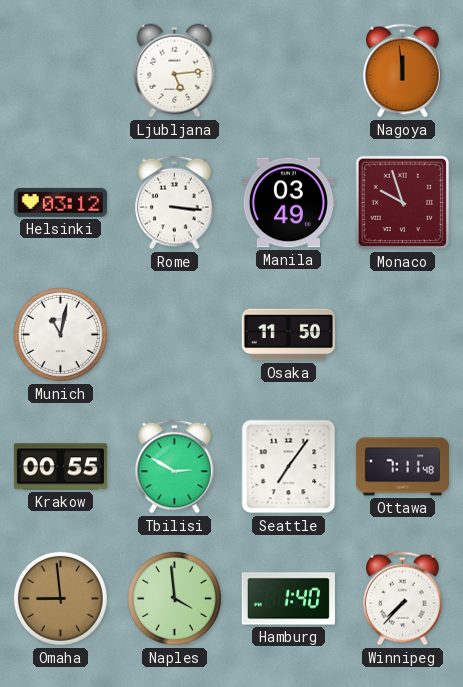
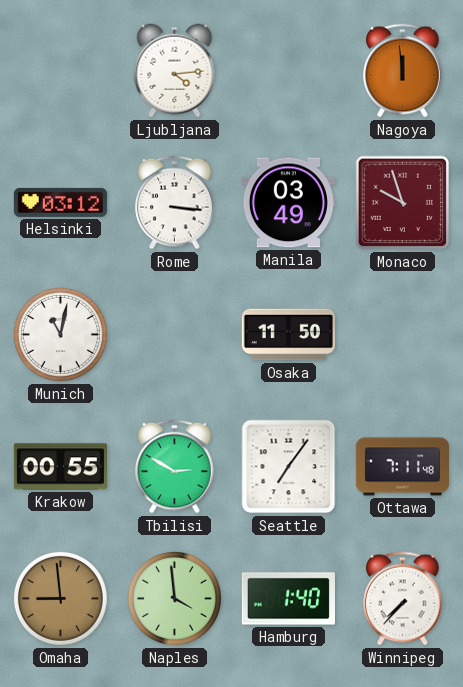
Ljubljana: 5:14 -> 4:14 (175, 71)
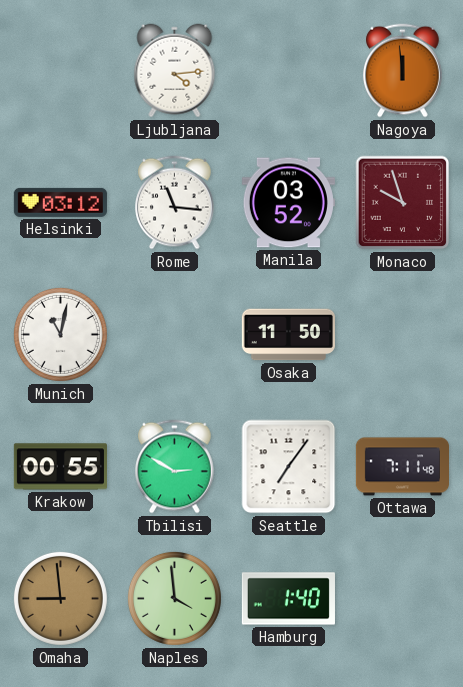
Rome: 3:16 -> 11:16 (175, 203)
Manila: 03:49 -> 03:52 (288, 203)
Winnipeg: 7:37 -> none (403, 599)
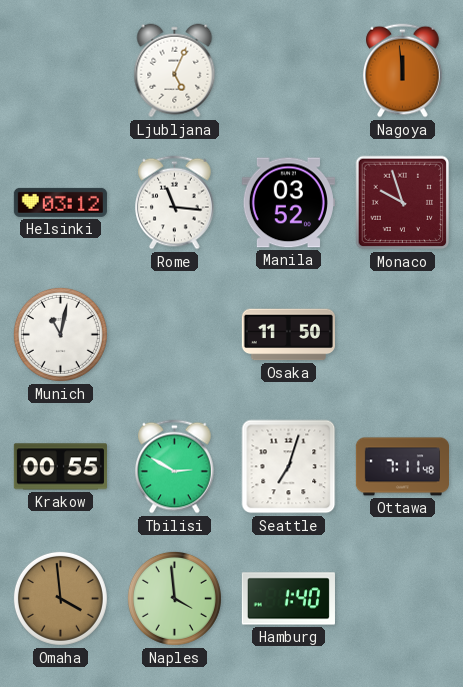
Ljubljana: 4:14 -> 5:04 (175, 71)
Seattle: 7:06 -> 7:03 (289, 467)
Omaha: 8:59 -> 3:59 (60, 598)
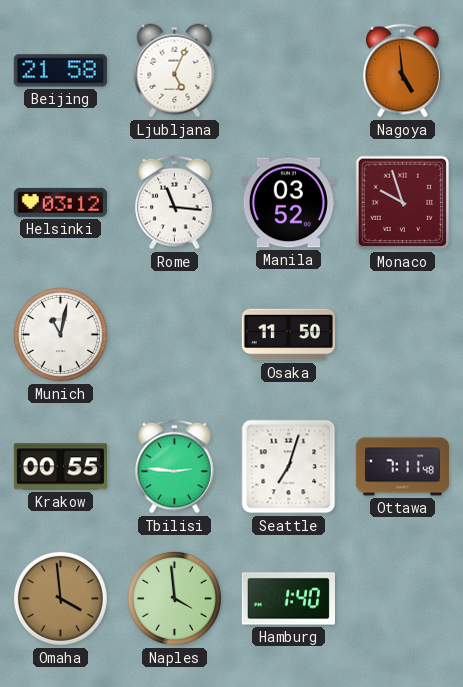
Beijing: none -> 21:58 (60, 71)
Nagoya: 11:59 -> 4:59 (403, 71)
Tbilisi: 2:50 -> 2:46 (175, 467)
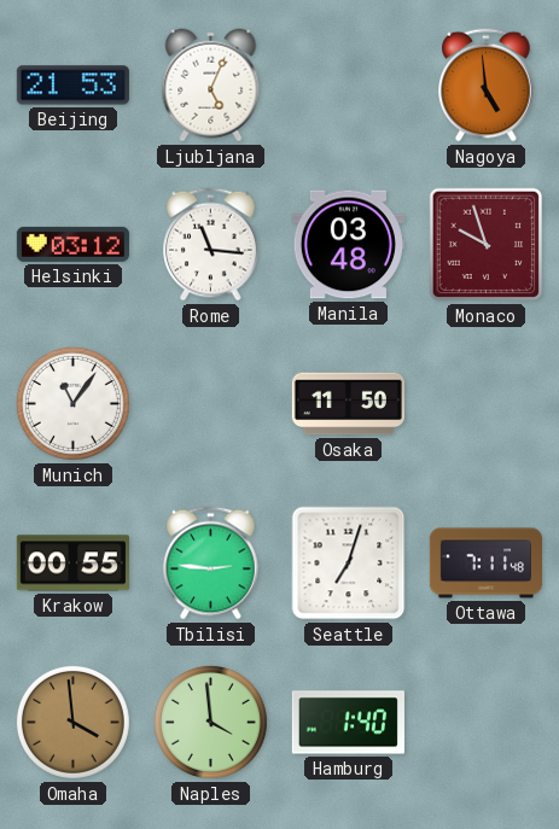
Beijing: 21:58 -> 21:53 (72, 86)
Manila: 03:52 -> 03:48 (348, 245)
Munich: 11:02 -> 11:06 (72, 403)
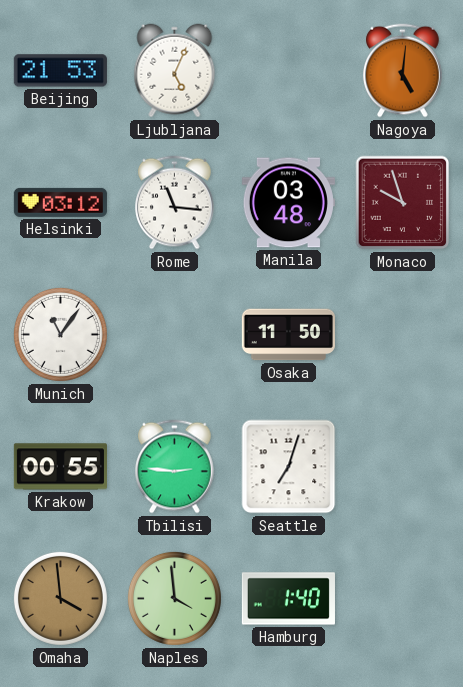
Nagoya: 4:59 -> 5:01 (403, 71)
Ottawa: 7:11 -> none (485, 564)
